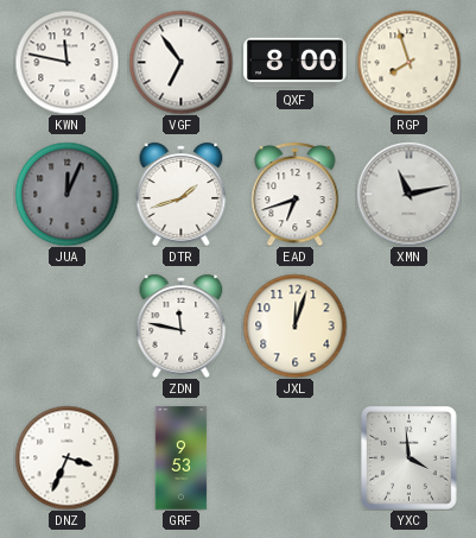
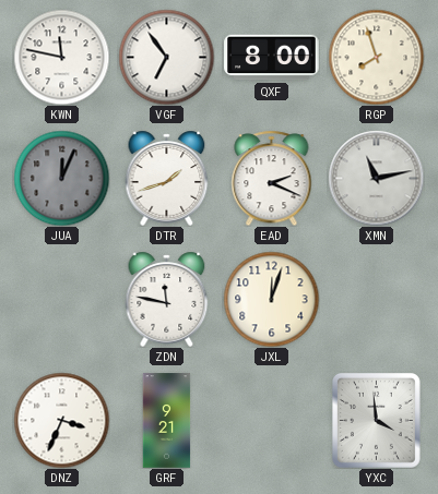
EAD: 6:42 -> 2:19 (272, 178)
GRF: 9:53 -> 9:21 (167, 421)
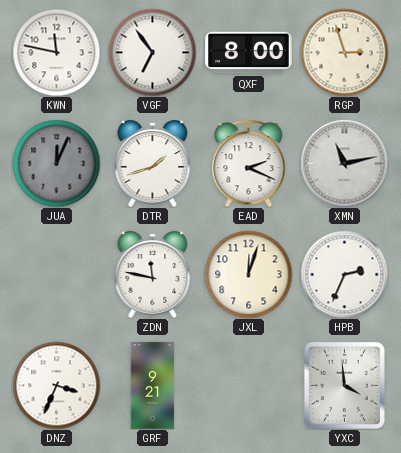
RGP: 7:57 -> 2:57 (344, 52)
HPB: none -> 2:34 (344, 274)
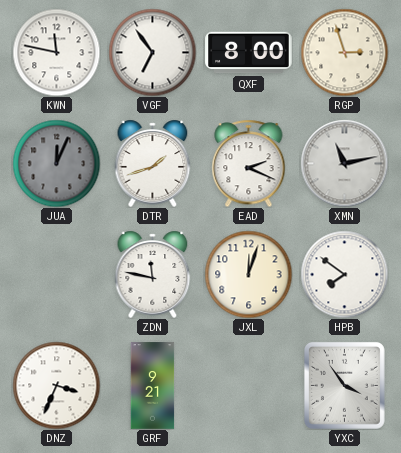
HPB: 2:34 -> 7:51 (344, 274)
YXC: 3:59 -> 3:54 (344, 385)
